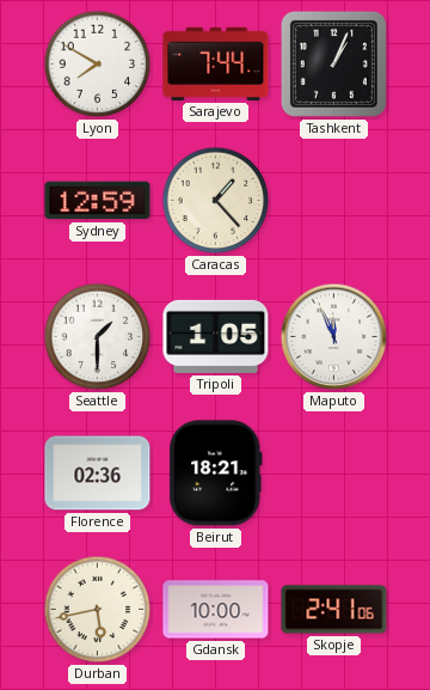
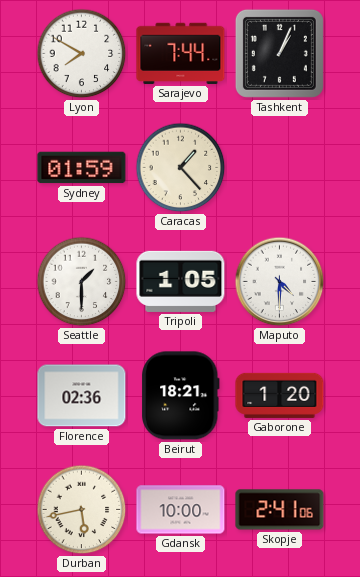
Sydney: 12:59 -> 01:59 (82, 168)
Maputo: 11:56 -> 4:30 (280, 282)
Gaborone: none -> 1:20 (280, 395)
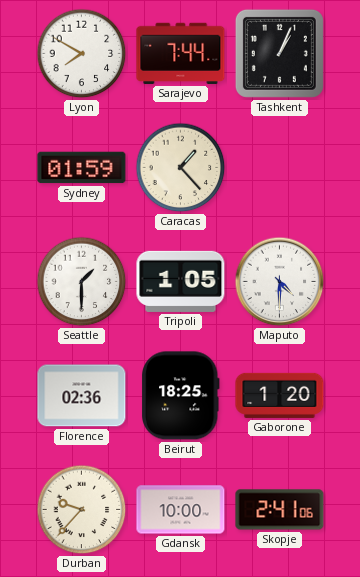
Beirut: 18:21 -> 18:25 (181, 396)
Durban: 5:43 -> 9:37 (82, 510)
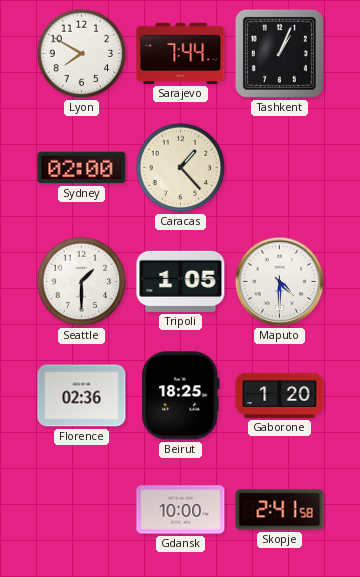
Sydney: 01:59 -> 02:00 (82, 168)
Durban: 9:37 -> none (82, 510)
Skopje: 2:41:06 -> 2:41:58 (280, 510)
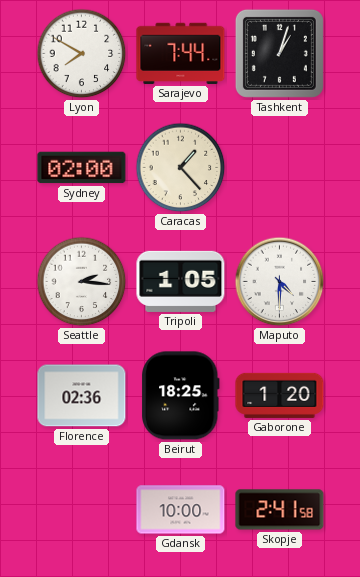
Tashkent: 1:04 -> 1:03 (279, 53)
Seattle: 1:30 -> 2:16 (82, 282)
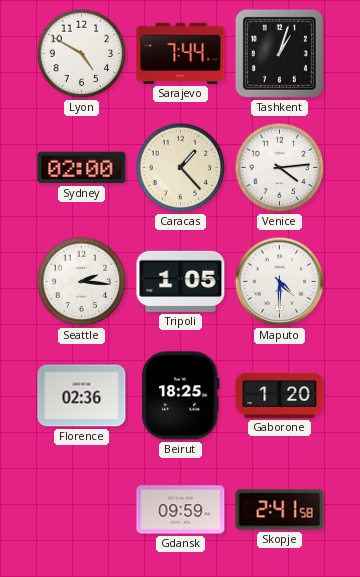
Lyon: 7:50 -> 4:50 (82, 54)
Venice: none -> 4:14 (280, 168)
Gdansk: 10:00 -> 09:59 (181, 510)
